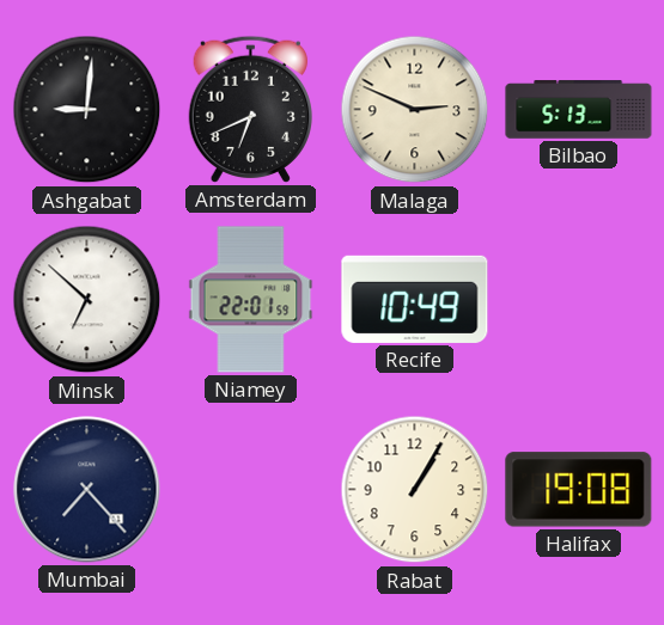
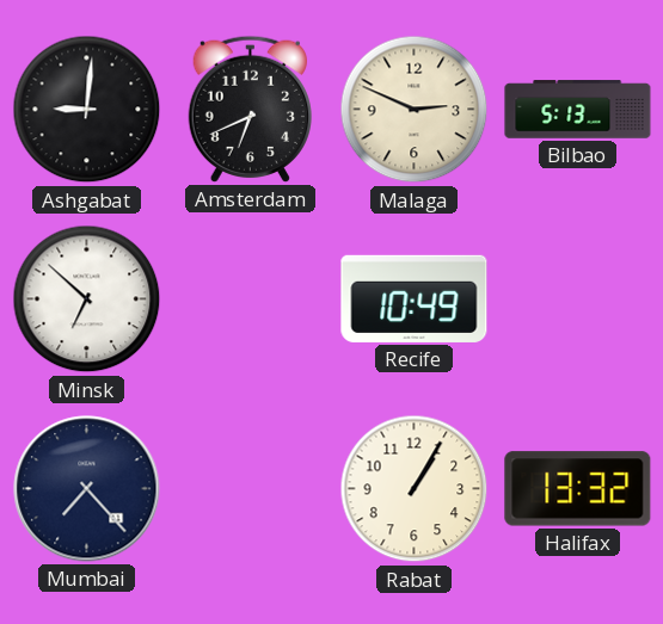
Niamey: 22:01 -> none (251, 300)
Halifax: 19:08 -> 13:32 (578, 489)
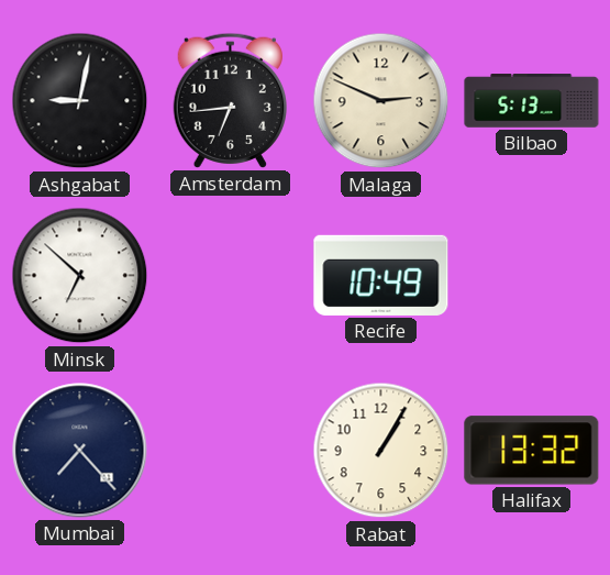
Ashgabat: 9:01 -> 9:02 (80, 101)
Amsterdam: 6:41 -> 6:44 (230, 100)
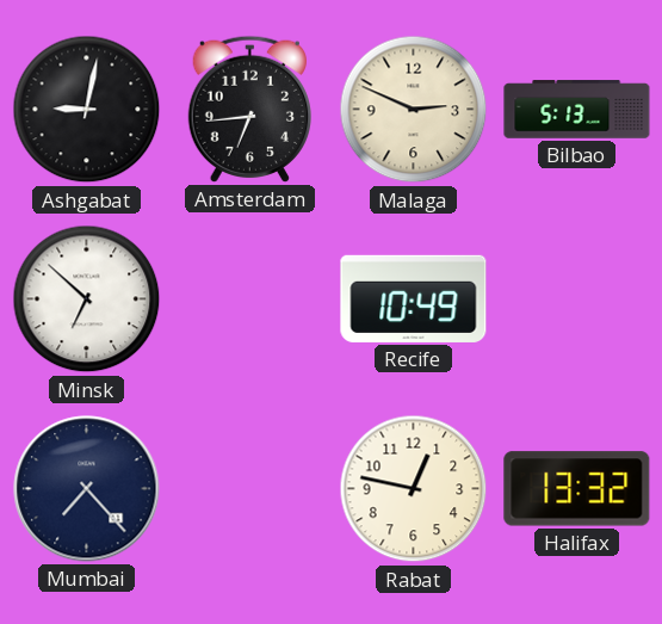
Rabat: 1:05 -> 12:47 (414, 489)
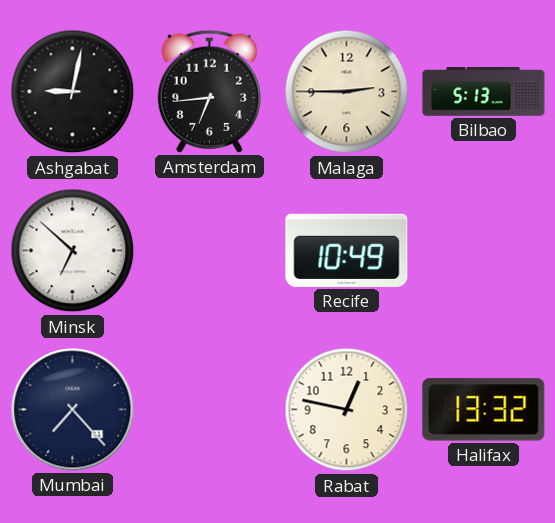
Malaga: 2:49 -> 2:45 (347, 92)
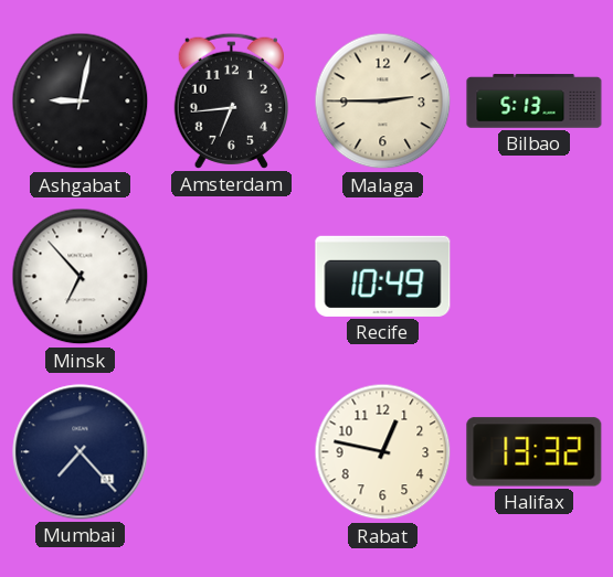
Minsk: 6:52 -> 6:53 (81, 277)
